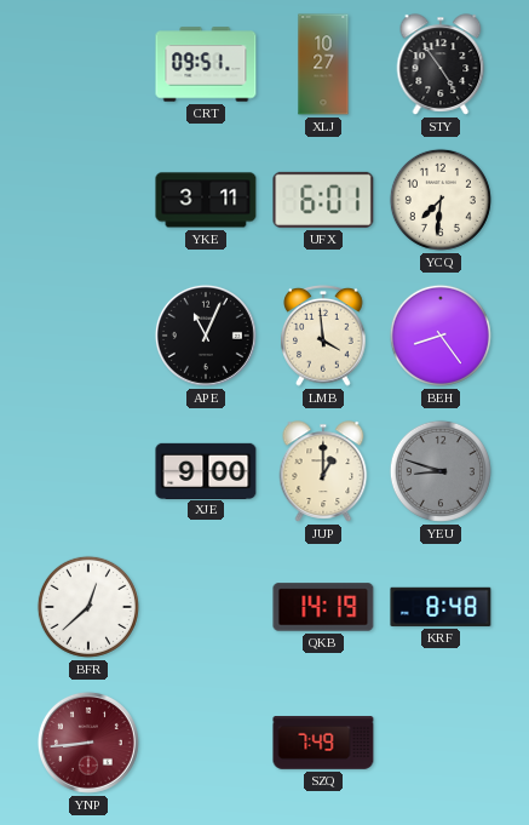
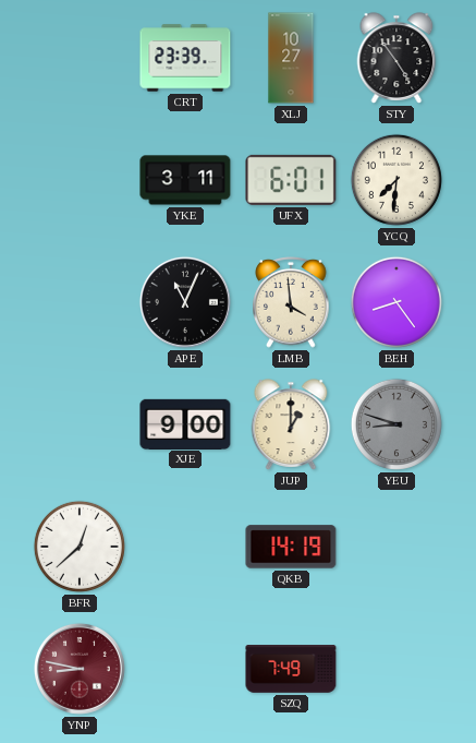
CRT: 09:51 -> 23:39 (185, 58)
KRF: 8:48 -> none (441, 607)
YNP: 8:44 -> 8:47 (80, 669)
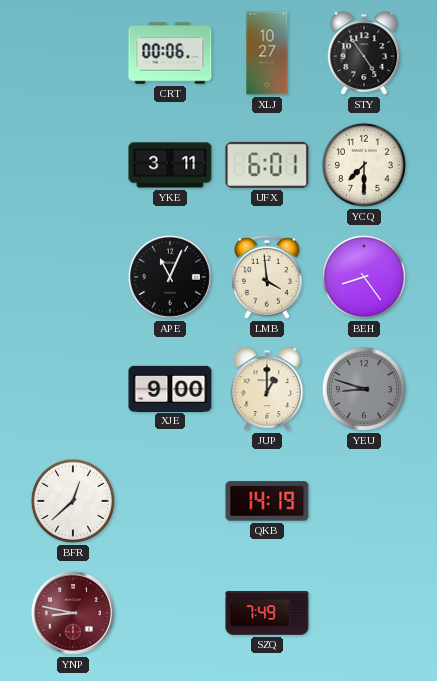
CRT: 23:39 -> 00:06 (170, 53)
YCQ: 7:31 -> 7:30 (364, 165)
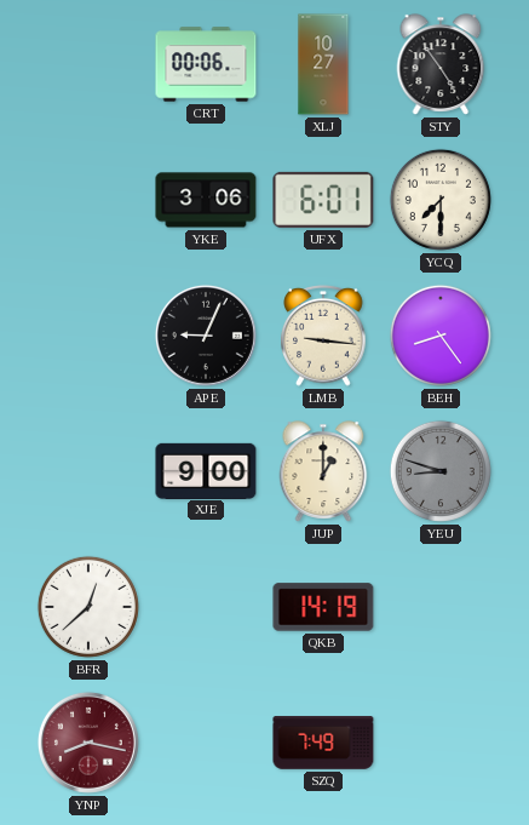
YKE: 3:11 -> 3:06 (206, 200)
APE: 11:04 -> 9:04 (206, 336)
LMB: 3:59 -> 9:16 (323, 337)
YNP: 8:47 -> 8:17 (88, 743)
